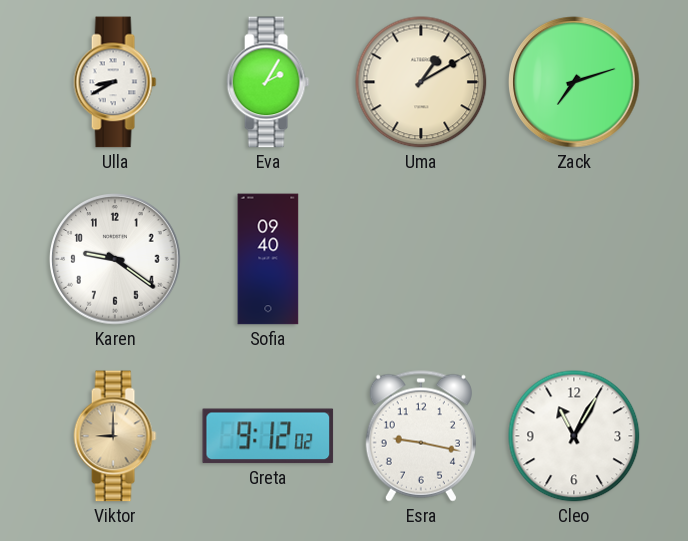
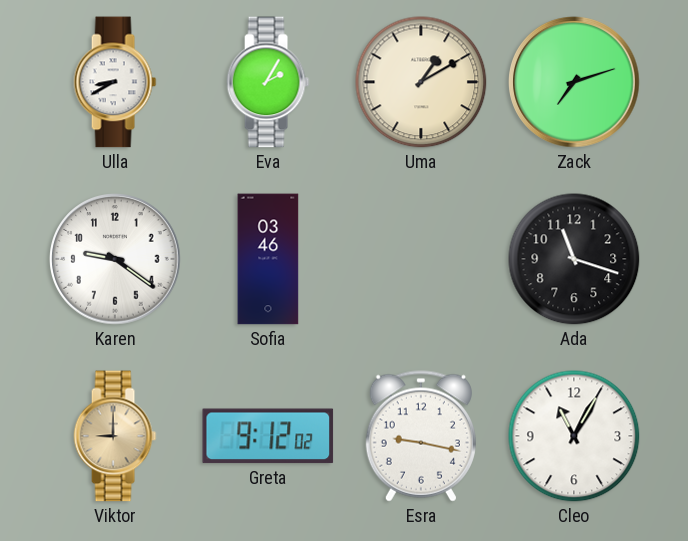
Sofia: 09:40 -> 03:46 (268, 259)
Ada: none -> 11:18 (574, 259)
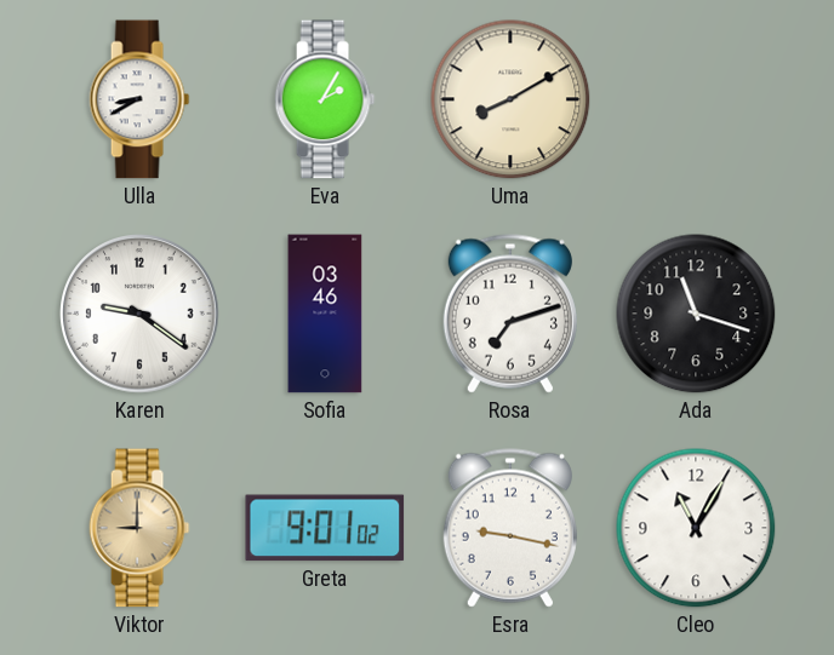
Uma: 1:10 -> 8:10 (510, 99)
Zack: 7:12 -> none (574, 82)
Rosa: none -> 7:12 (510, 314)
Greta: 9:12 -> 9:01 (325, 528)
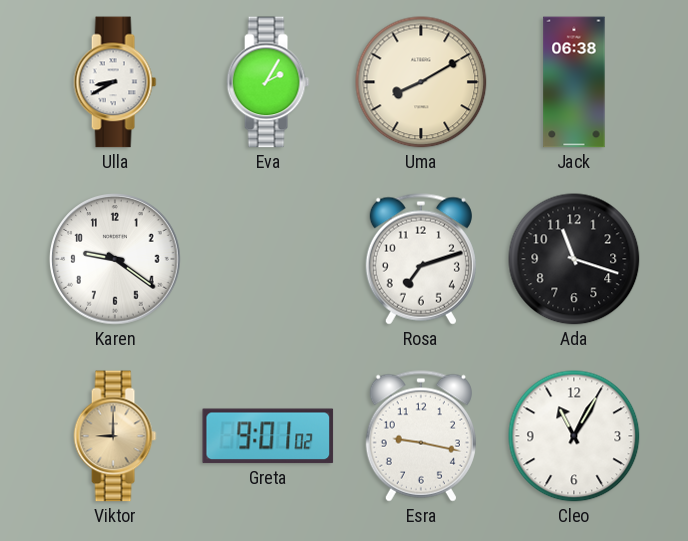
Jack: none -> 06:38 (574, 82)
Sofia: 03:46 -> none (325, 314)
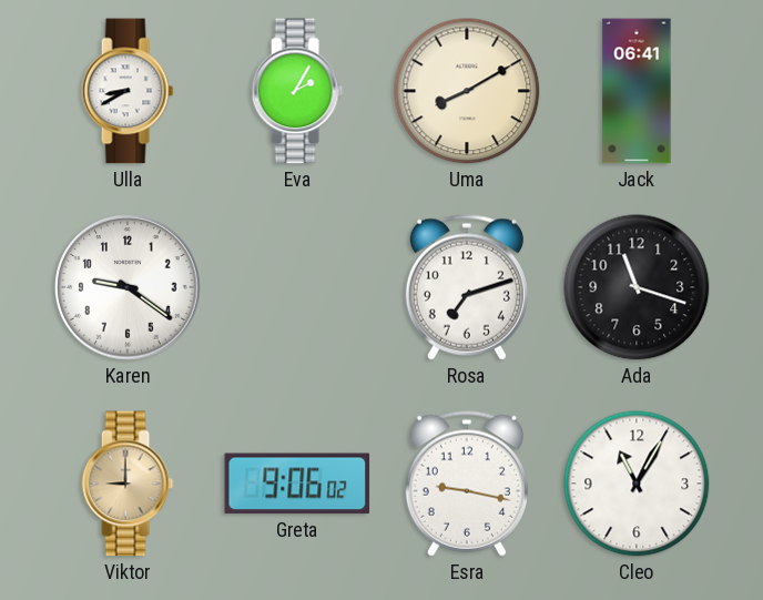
Jack: 06:38 -> 06:41 (637, 91)
Greta: 9:01 -> 9:06 (297, 484)
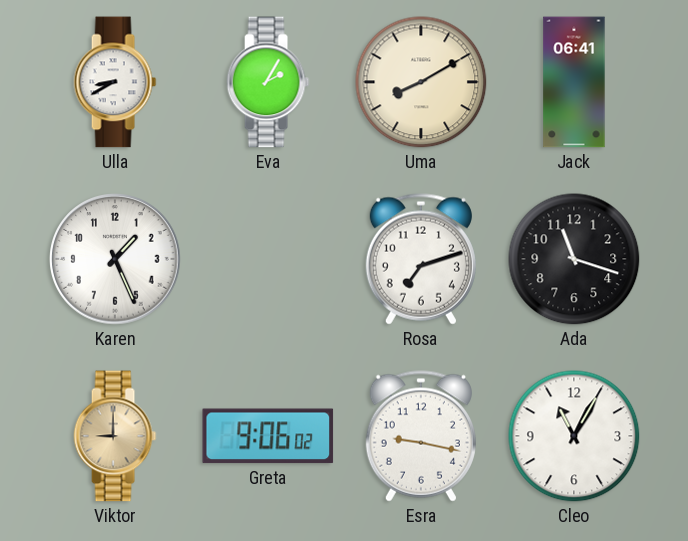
Karen: 9:21 -> 1:26 (115, 259)
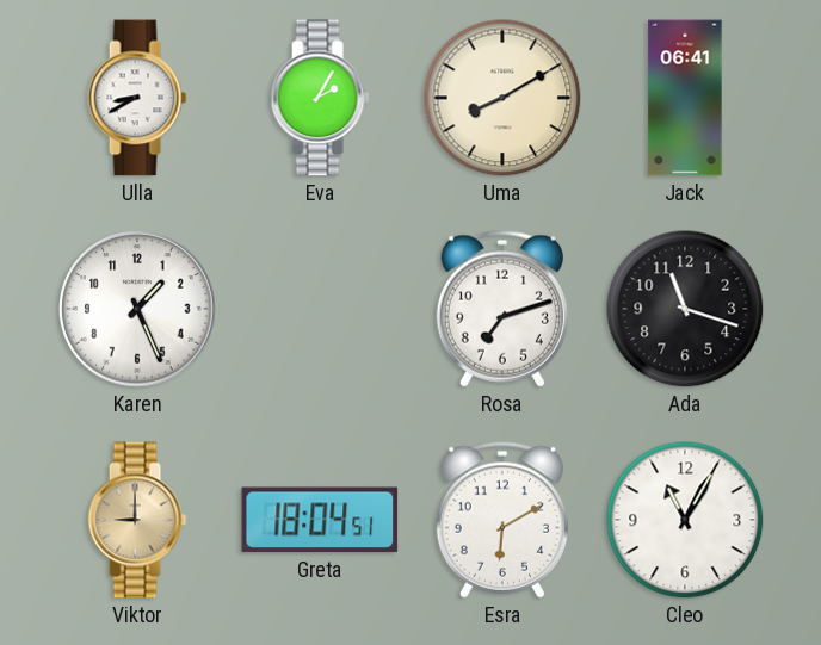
Greta: 9:06 -> 18:04 (320, 520)
Esra: 9:17 -> 6:10 (502, 520)
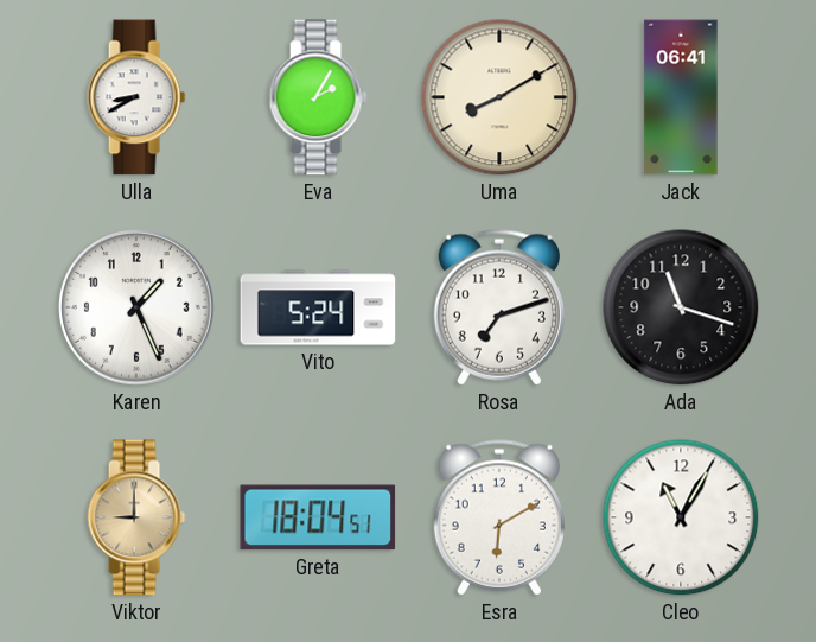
Vito: none -> 5:24 (318, 307)
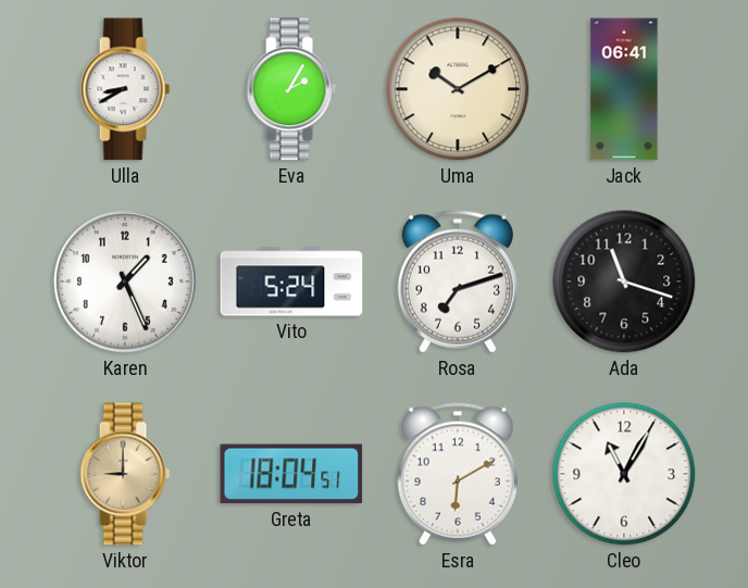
Uma: 8:10 -> 10:10 (458, 89)
